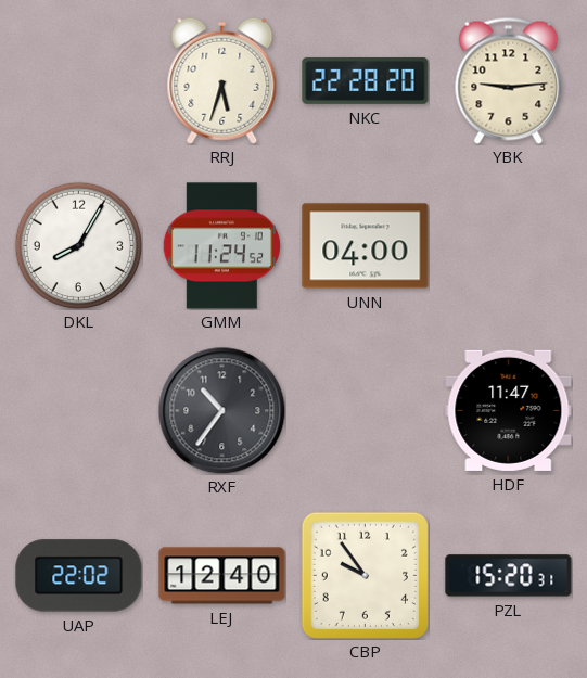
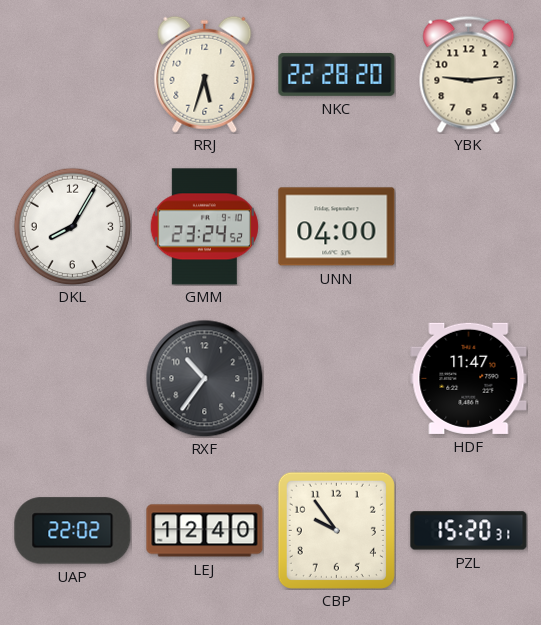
GMM: 11:24 -> 23:24 (204, 227)
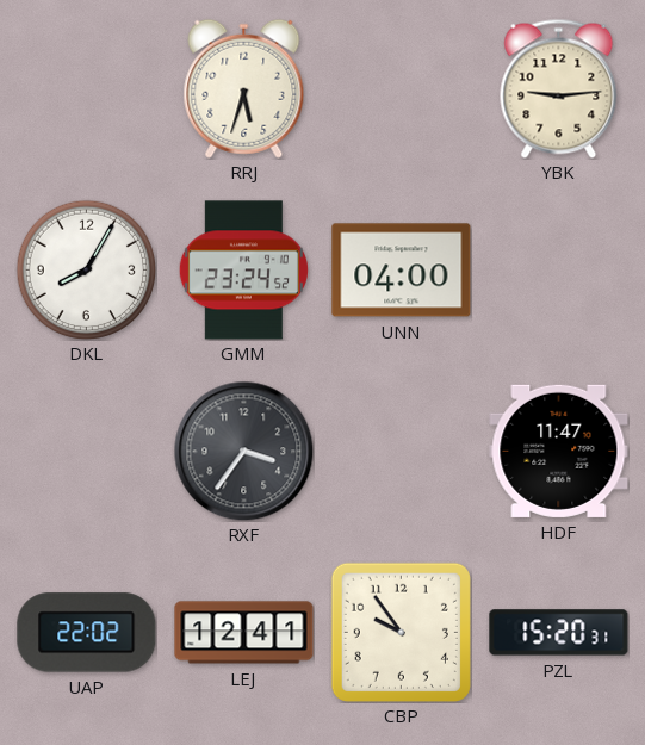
NKC: 22:28 -> none (337, 74)
RXF: 10:36 -> 3:36 (243, 451)
LEJ: 12:40 -> 12:41 (244, 633)
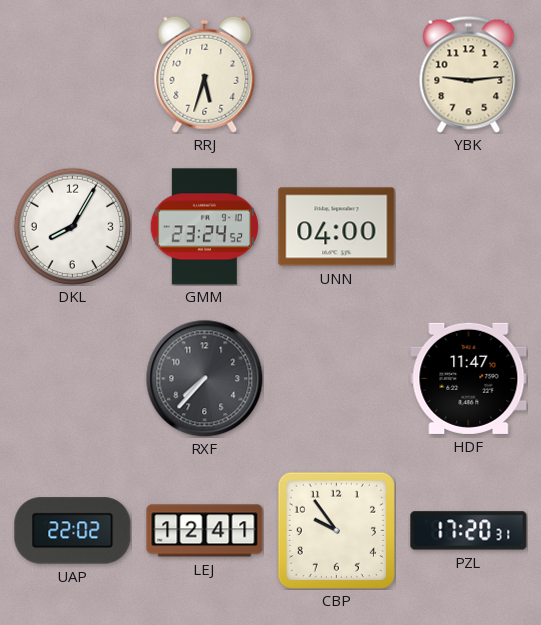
RXF: 3:36 -> 7:37 (204, 378)
PZL: 15:20 -> 17:20 (469, 531)
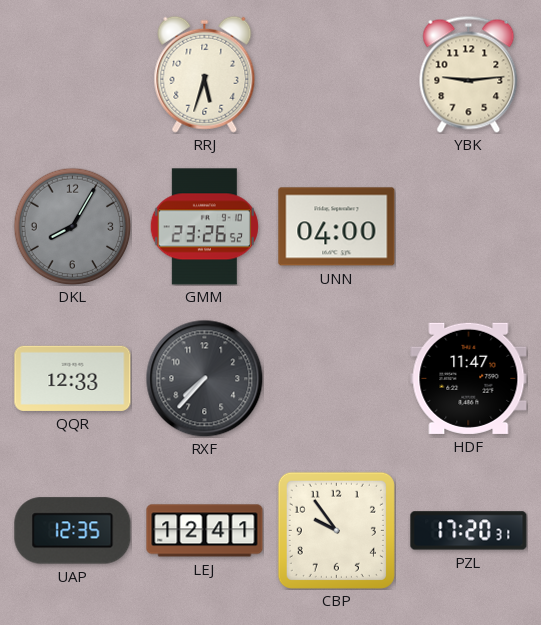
DKL dial: white -> grey (72, 226)
GMM: 23:24 -> 23:26 (204, 227)
QQR: none -> 12:33 (73, 378)
UAP: 22:02 -> 12:35 (73, 531)
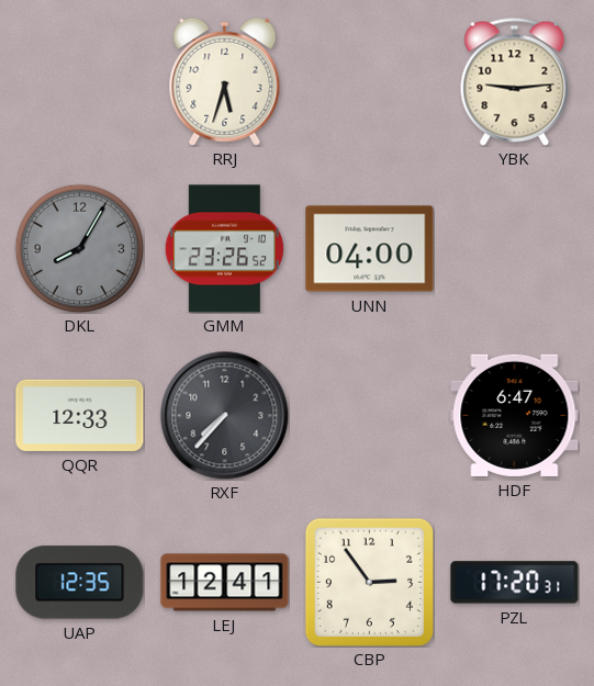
HDF: 11:47 -> 6:47 (515, 415)
CBP: 9:54 -> 2:54 (369, 582)
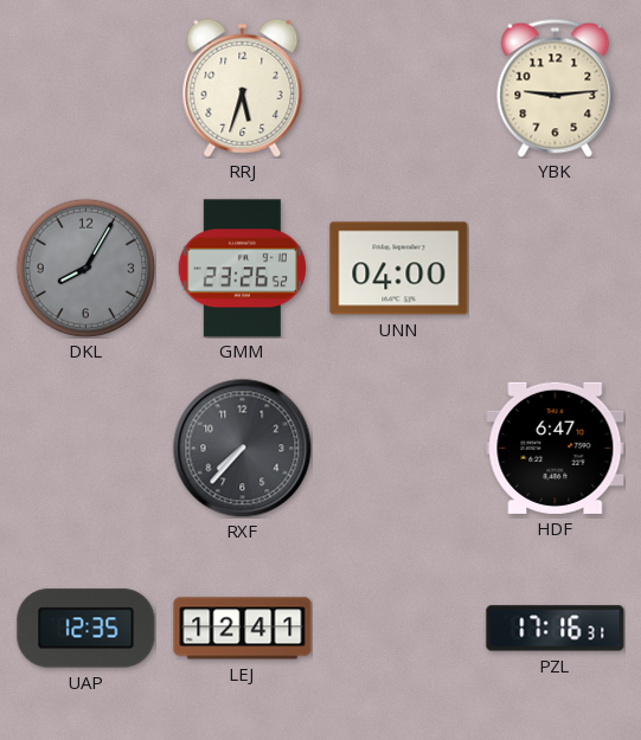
QQR: 12:33 -> none (80, 415)
CBP: 2:54 -> none (369, 582)
PZL: 17:20 -> 17:16 (556, 629)
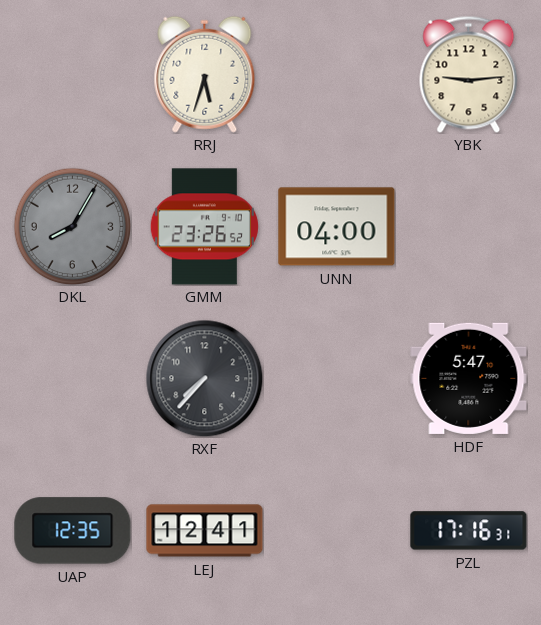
HDF: 6:47 -> 5:47 (469, 378)
